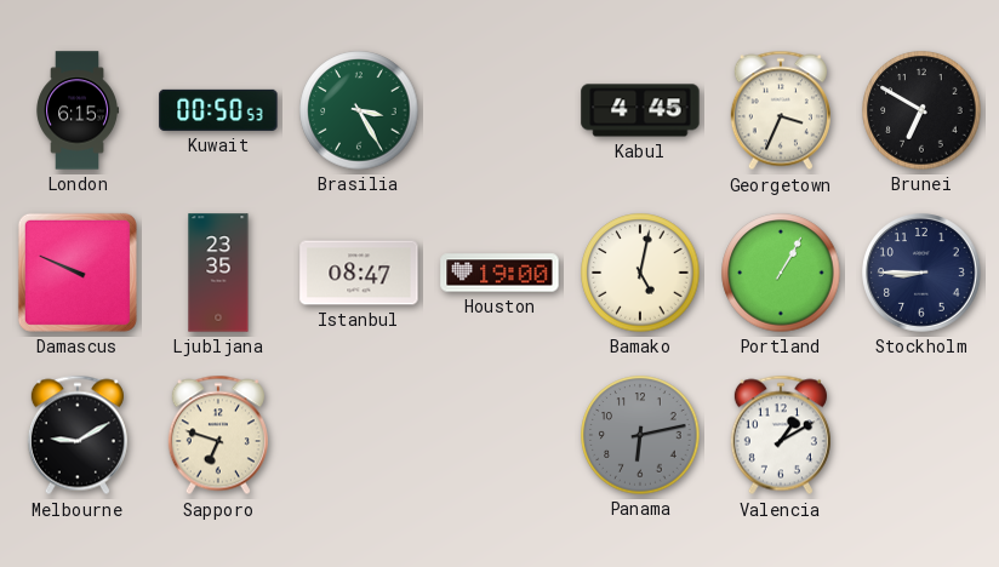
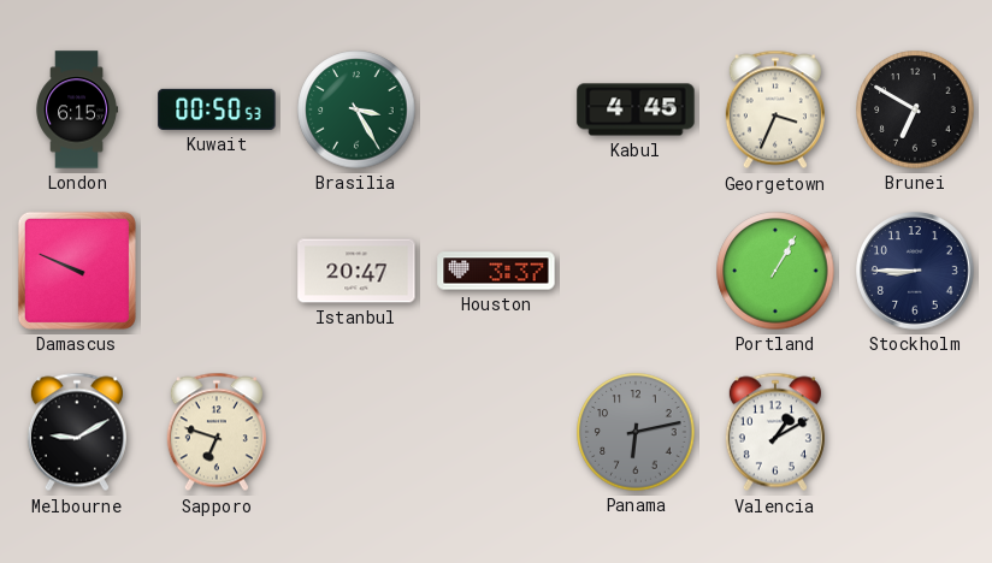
Ljubljana: 23:35 -> none (218, 273)
Istanbul: 08:47 -> 20:47 (356, 271)
Houston: 19:00 -> 3:37 (496, 271)
Bamako: 5:02 -> none (640, 273)
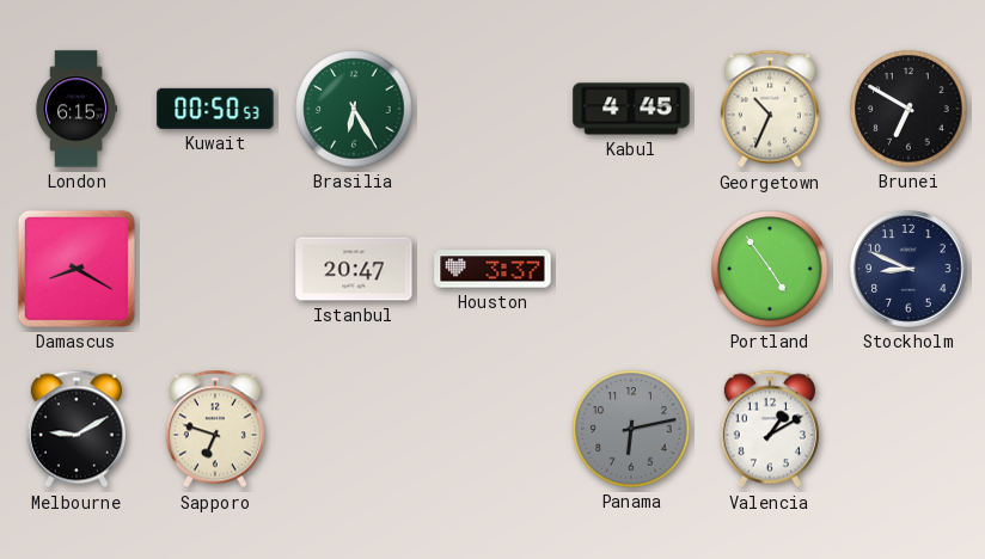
Brasilia: 3:25 -> 6:25 (354, 109)
Georgetown: 3:34 -> 10:34 (770, 109)
Damascus: 9:49 -> 8:20 (77, 269)
Portland: 1:05 -> 4:54 (770, 269)
Stockholm: 8:45 -> 8:49 (908, 269)
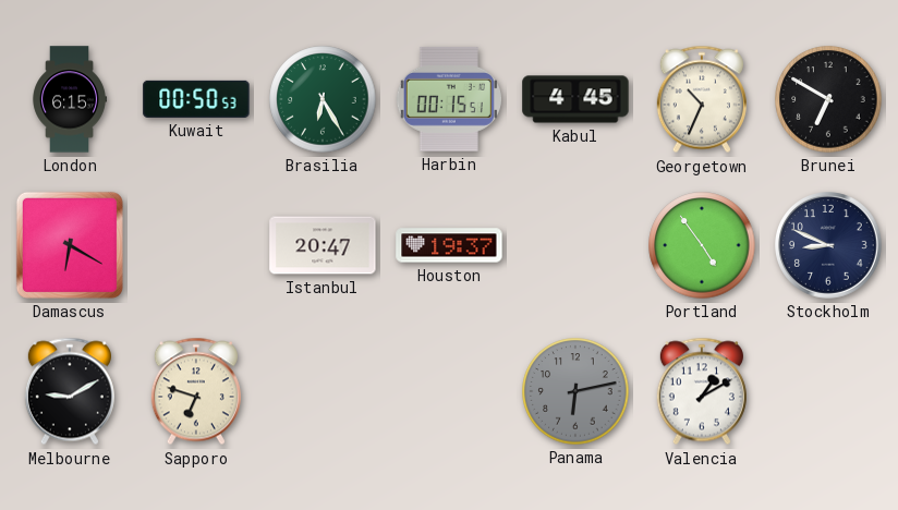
Harbin: none -> 00:15 (449, 99)
Damascus: 8:20 -> 6:20 (70, 245)
Houston: 3:37 -> 19:37 (449, 245)
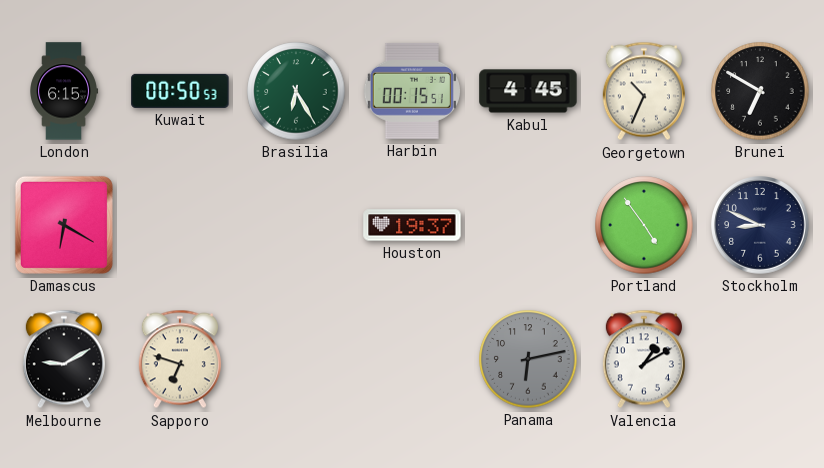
Istanbul: 20:47 -> none (323, 245)
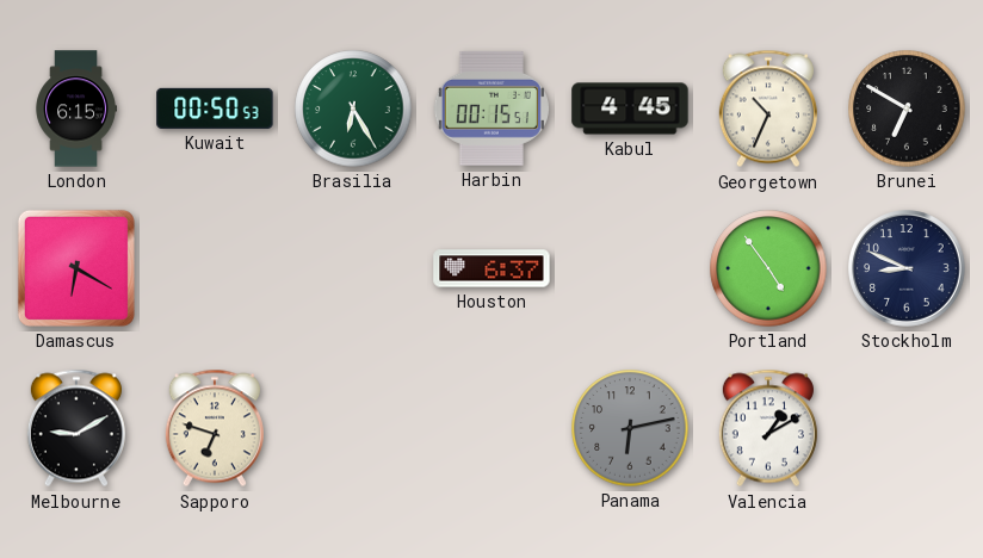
Houston: 19:37 -> 6:37 (491, 268)
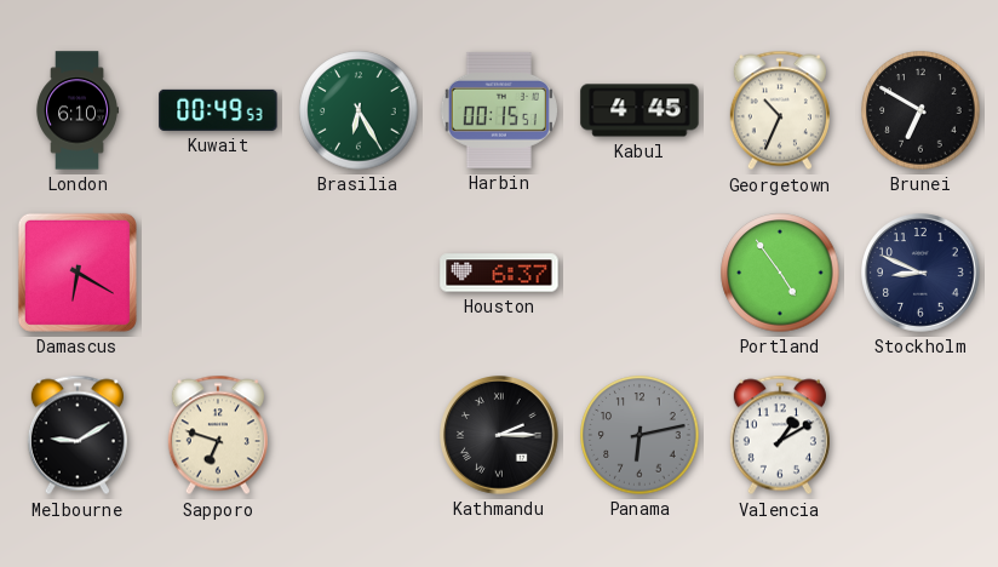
London: 6:15 -> 6:10 (76, 110)
Kuwait: 00:50 -> 00:49 (218, 110)
Kathmandu: none -> 2:15 (499, 435)
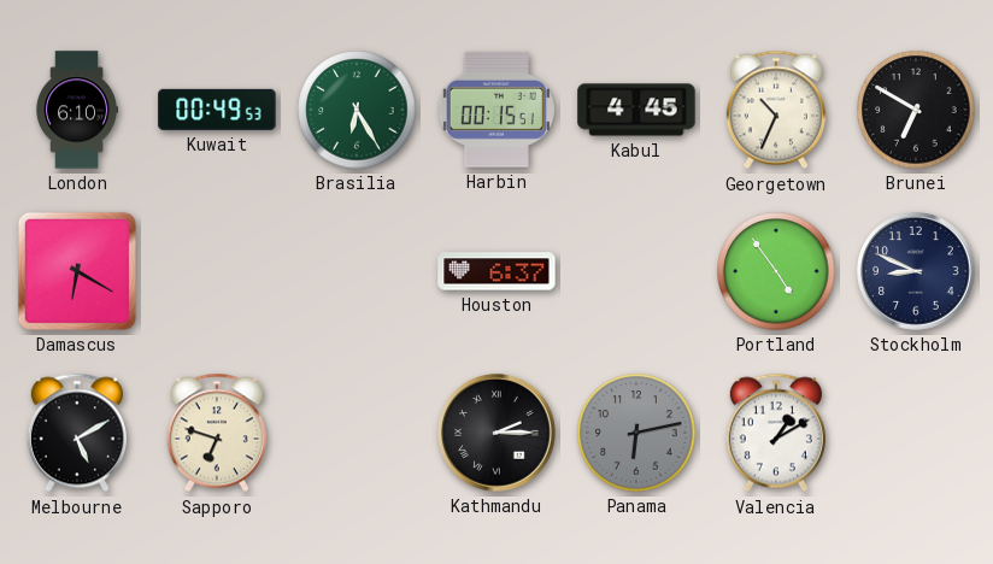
Melbourne: 9:10 -> 5:10 (77, 433)
